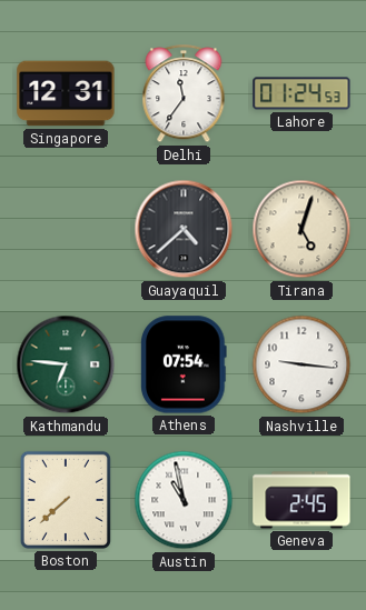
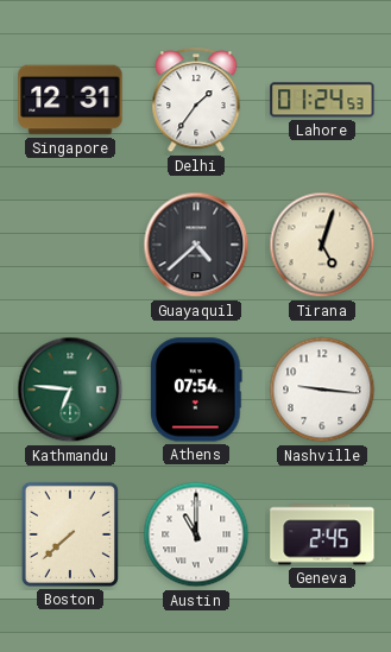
Delhi: 11:36 -> 1:36 (196, 101)
Austin: 10:58 -> 11:00 (196, 534)
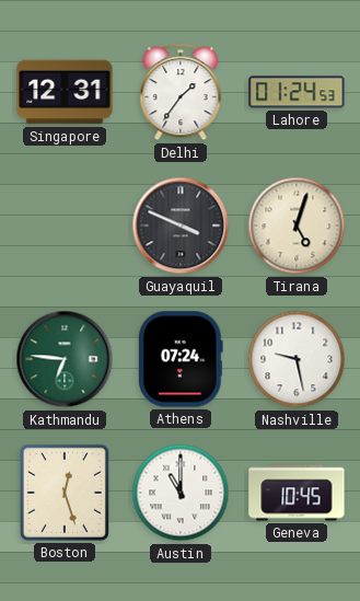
Guayaquil: 4:38 -> 3:49 (181, 226)
Athens: 07:54 -> 07:24 (182, 359)
Nashville: 9:16 -> 9:28 (297, 359)
Boston: 7:38 -> 12:27 (65, 493)
Geneva: 2:45 -> 10:45 (297, 493)
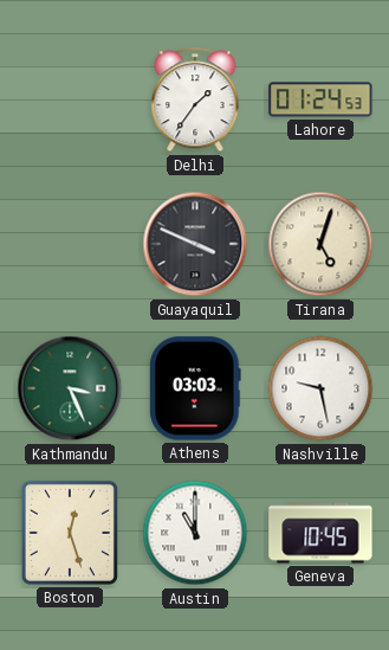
Singapore: 12:31 -> none (65, 92)
Kathmandu: 6:46 -> 3:26 (70, 388)
Athens: 07:24 -> 03:03 (196, 388)
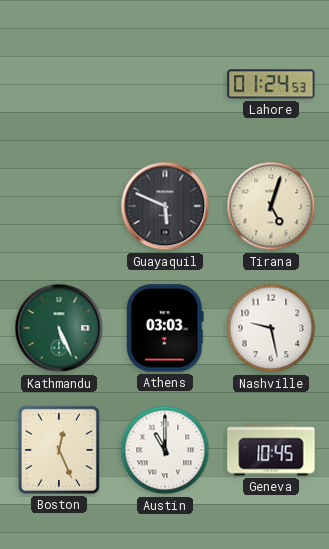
Delhi: 1:36 -> none (195, 101)
Guayaquil: 3:49 -> 5:49 (165, 206)
Kathmandu: 3:26 -> 5:26 (59, 328)
Boston: 12:27 -> 12:26 (59, 450)
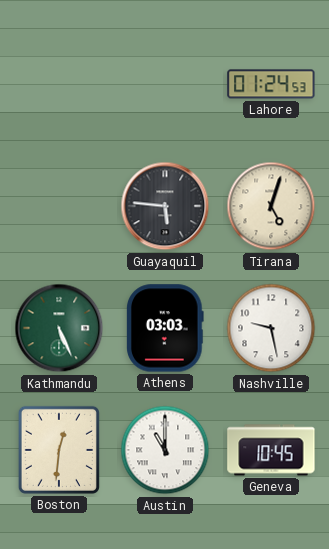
Guayaquil: 5:49 -> 5:46 (165, 206)
Boston: 12:26 -> 12:31 (59, 450)
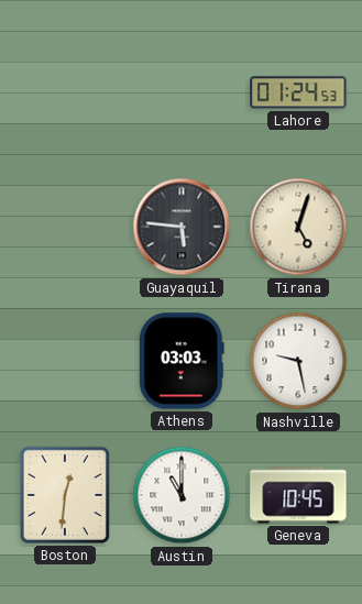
Kathmandu: 5:26 -> none (59, 328)
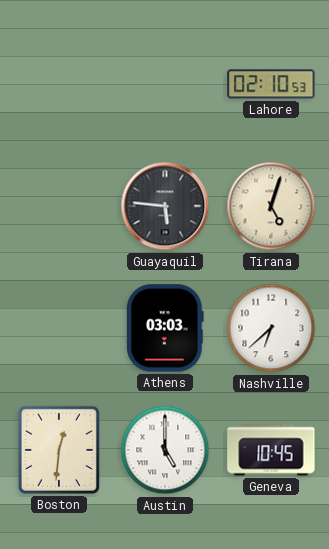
Lahore: 01:24 -> 02:10 (271, 84)
Nashville: 9:28 -> 6:38 (271, 328)
Austin: 11:00 -> 5:00 (165, 450)
